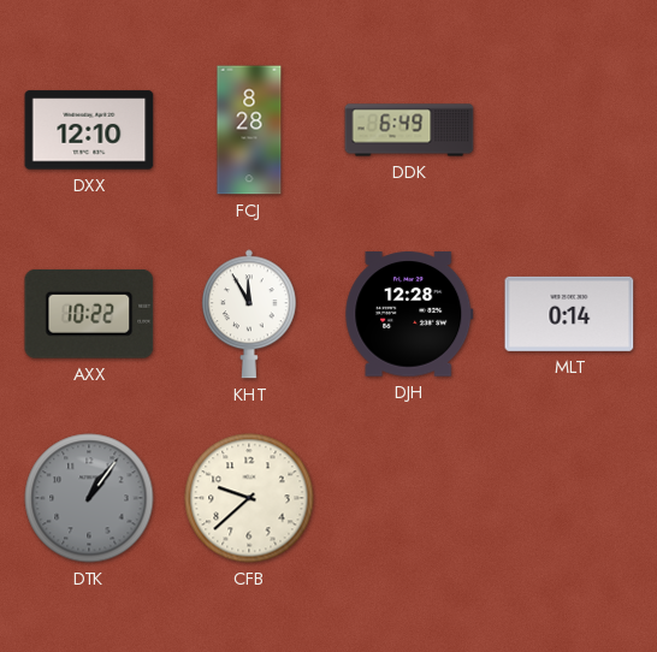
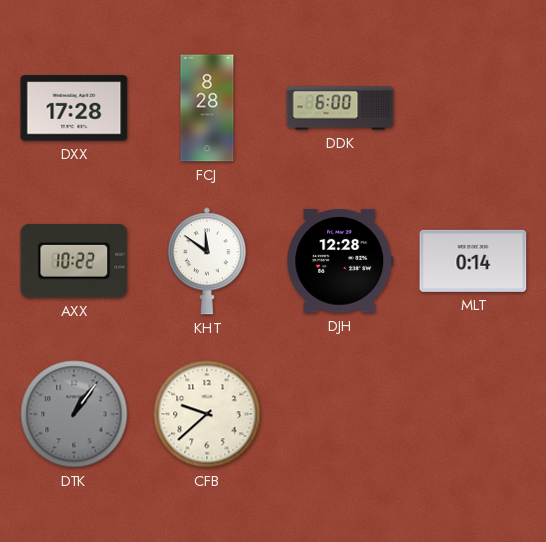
DXX: 12:10 -> 17:28 (74, 108)
DDK: 6:49 -> 6:00 (340, 108)
KHT: 11:55 -> 11:51 (207, 261)
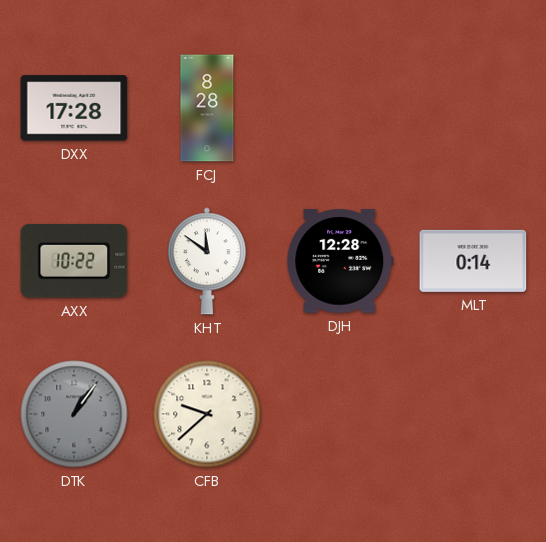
DDK: 6:00 -> none (340, 108)
